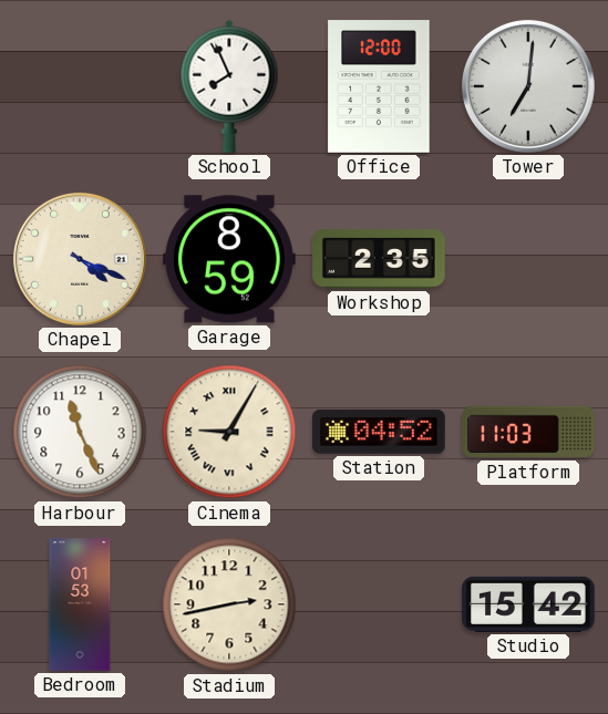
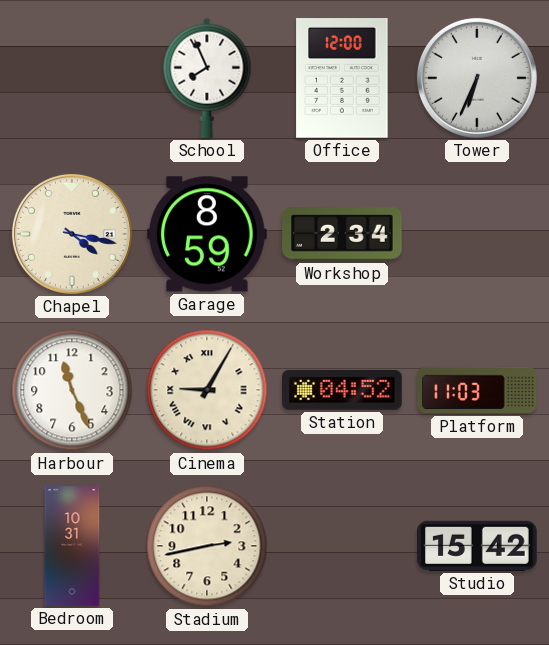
Tower: 7:01 -> 6:34 (477, 78)
Chapel: 4:19 -> 4:17 (72, 234)
Workshop: 2:35 -> 2:34 (342, 234)
Bedroom: 01:53 -> 10:31 (72, 546)
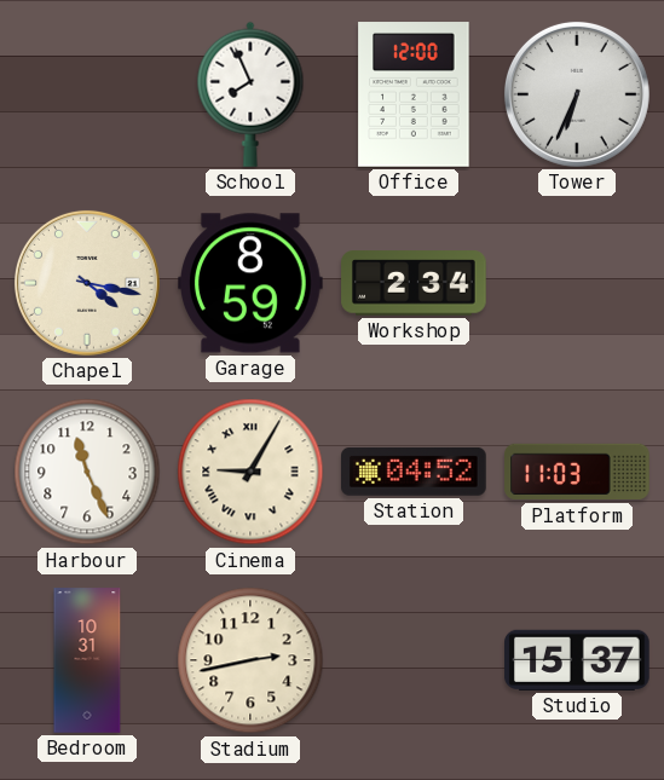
Studio: 15:42 -> 15:37 (577, 660)
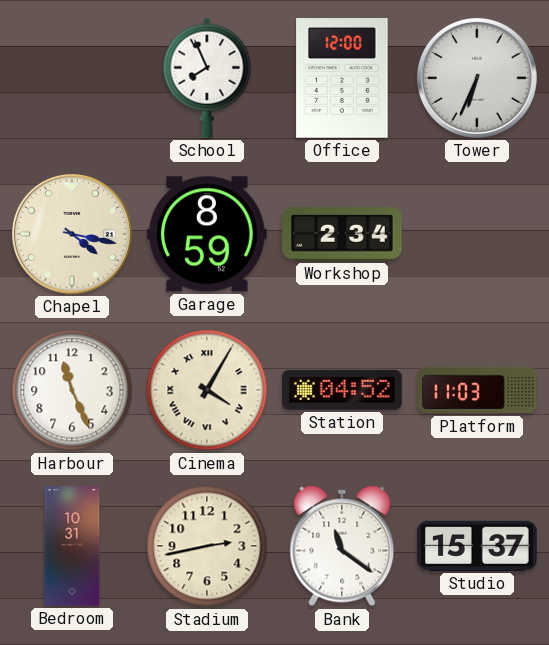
Cinema: 9:05 -> 4:05 (207, 390)
Bank: none -> 11:21 (342, 546)
